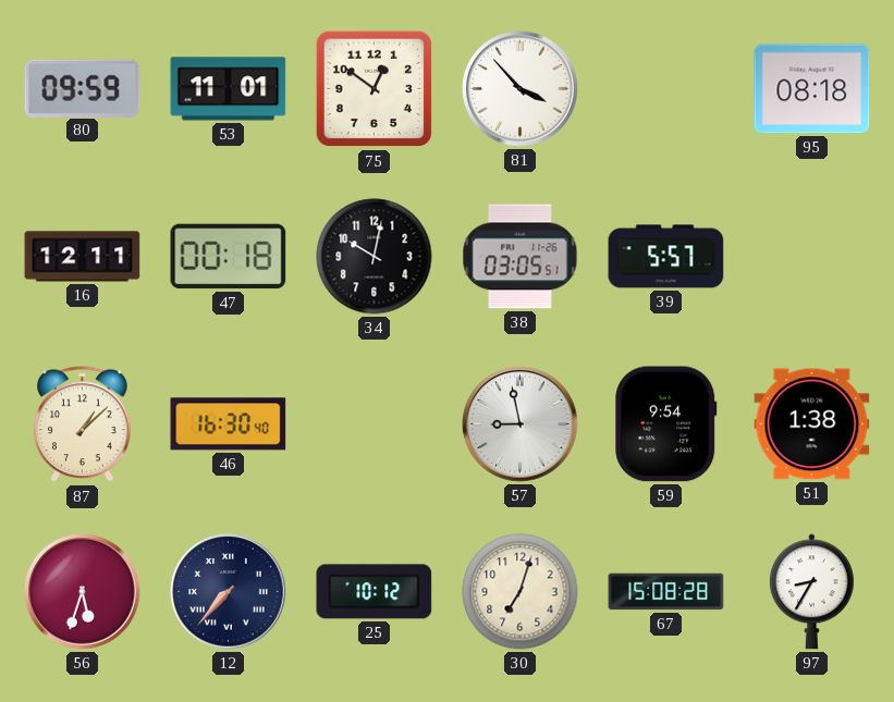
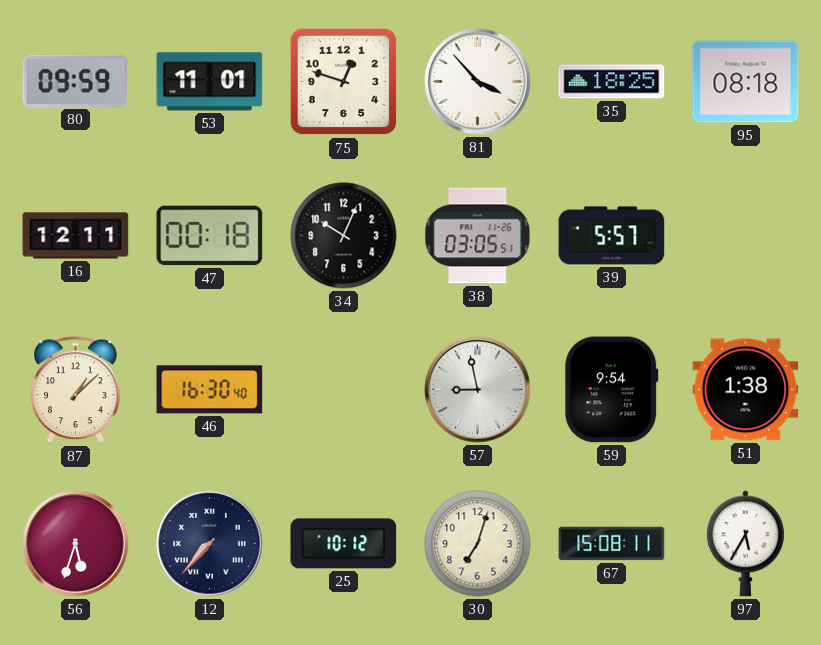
75: 12:51 -> 12:48 (344, 82)
35: none -> 18:25 (612, 82)
34: 10:02 -> 10:04 (344, 236)
67: 15:08:28 -> 15:08:11 (612, 544)
97: 8:35 -> 5:35 (745, 544)
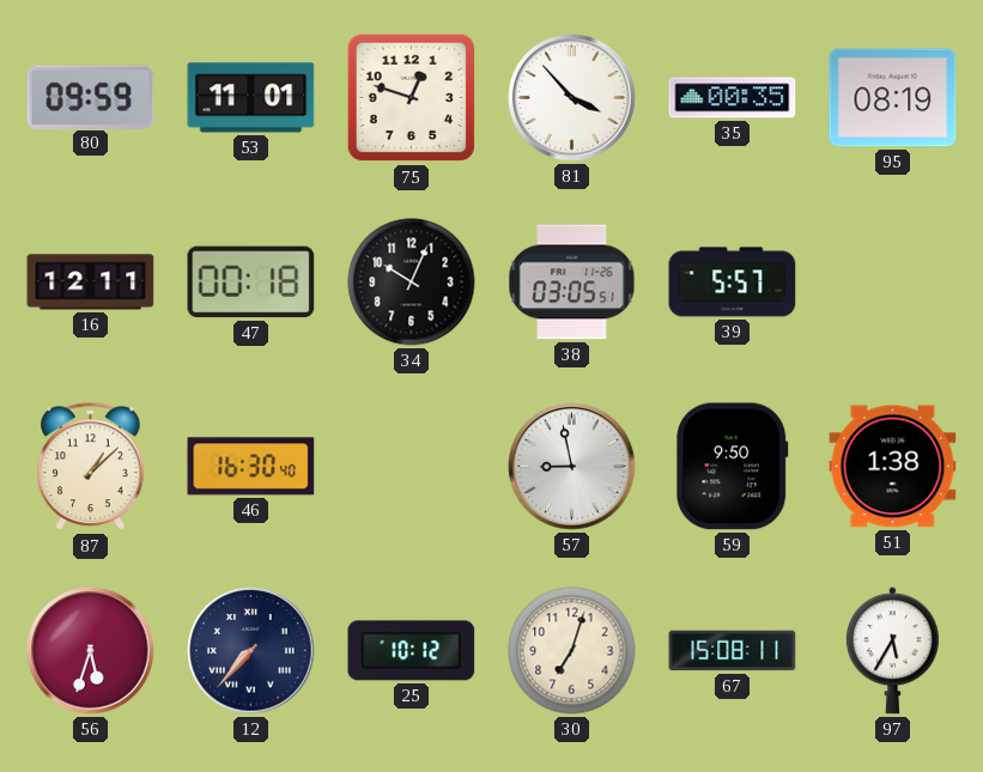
35: 18:25 -> 00:35 (733, 98)
95: 08:18 -> 08:19 (893, 98)
59: 9:54 -> 9:50 (733, 467)
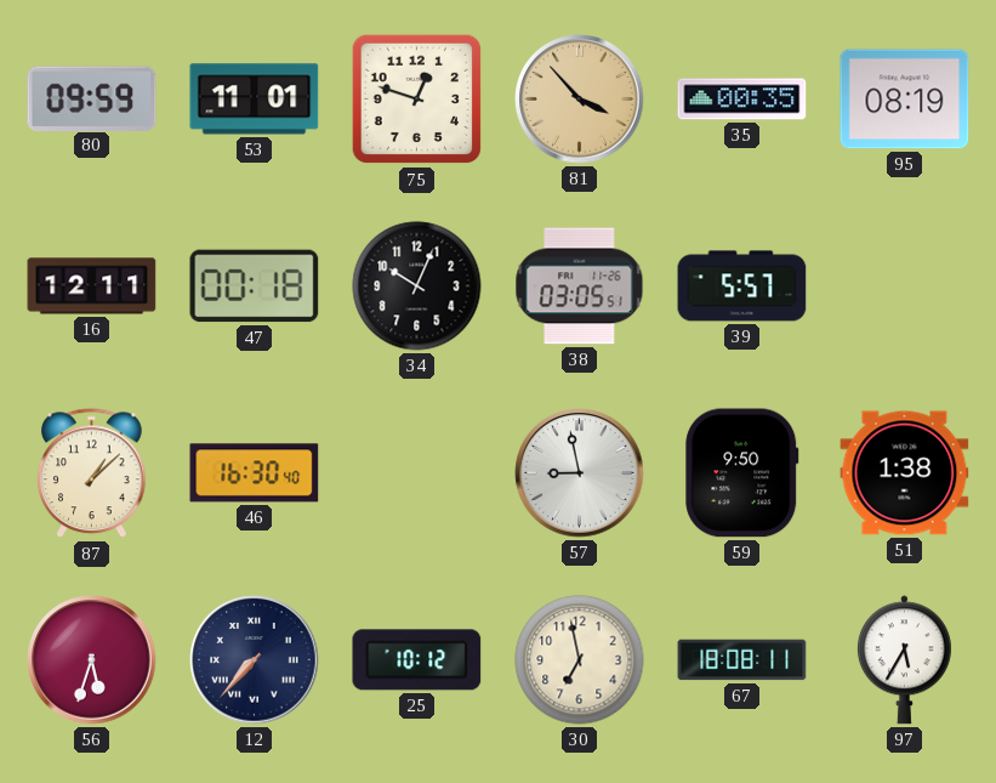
81 dial: white -> champagne (580, 100)
30: 7:03 -> 6:58 (580, 660)
67: 15:08 -> 18:08 (742, 660)
